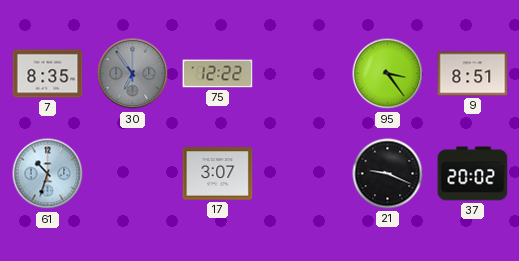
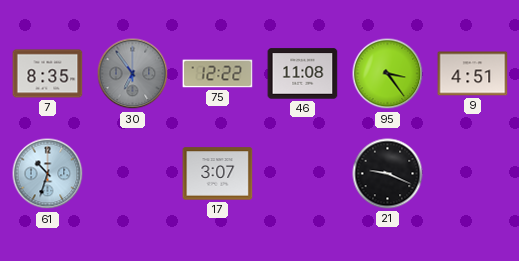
46: none -> 11:08 (303, 74)
9: 8:51 -> 4:51 (473, 74)
37: 20:02 -> none (473, 174)
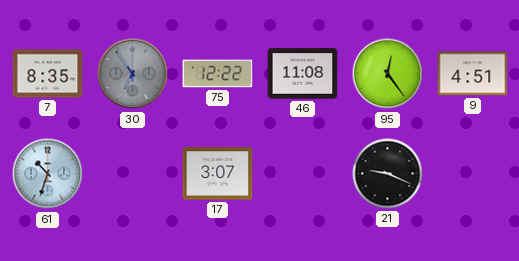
95: 3:24 -> 12:24 (388, 74)
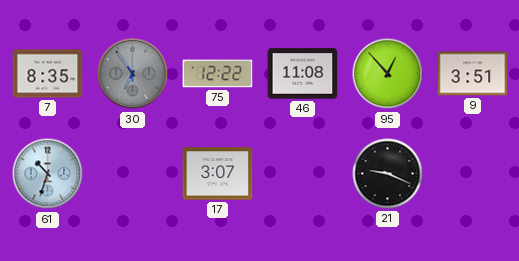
95: 12:24 -> 12:53 (388, 74)
9: 4:51 -> 3:51 (473, 74)
